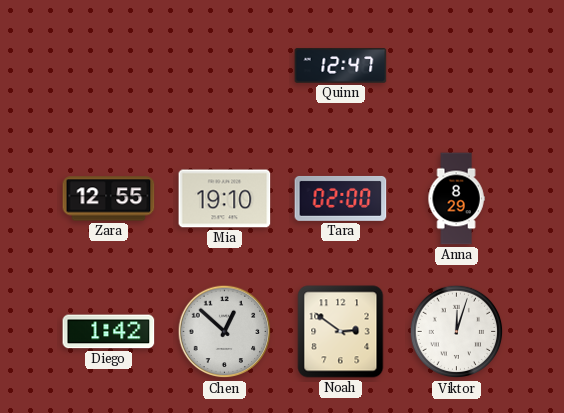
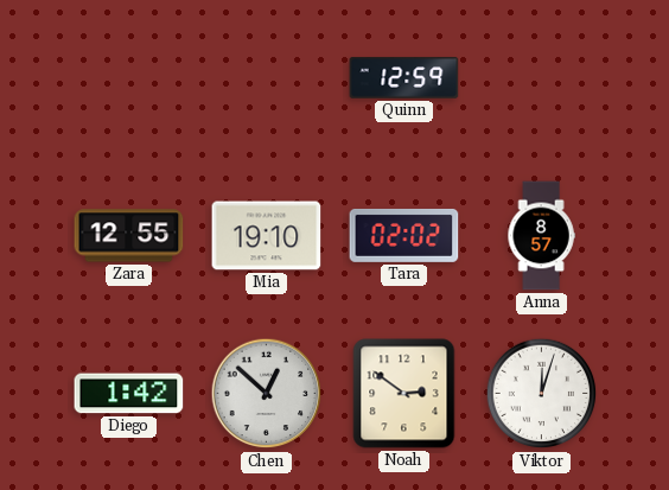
Quinn: 12:47 -> 12:59 (404, 78)
Tara: 02:00 -> 02:02 (404, 235)
Anna: 8:29 -> 8:57 (541, 236)
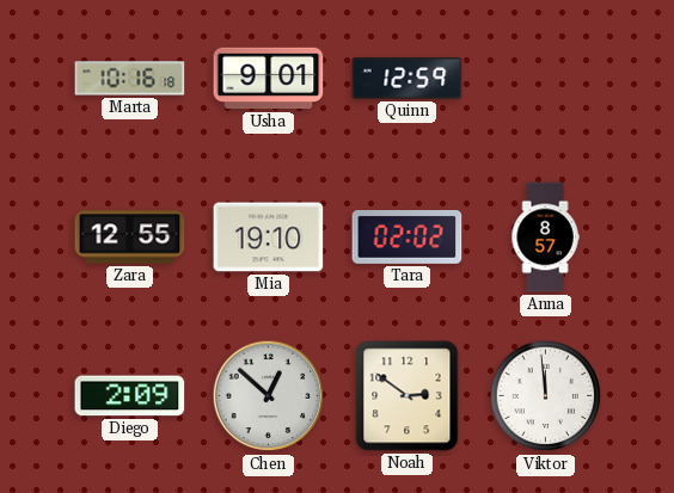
Marta: none -> 10:16 (130, 79)
Usha: none -> 9:01 (269, 79)
Diego: 1:42 -> 2:09 (130, 396)
Viktor: 12:03 -> 11:59 (546, 396)
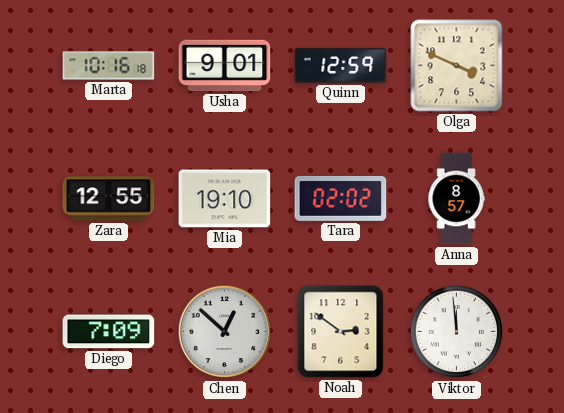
Olga: none -> 3:49 (457, 66)
Diego: 2:09 -> 7:09 (109, 332)
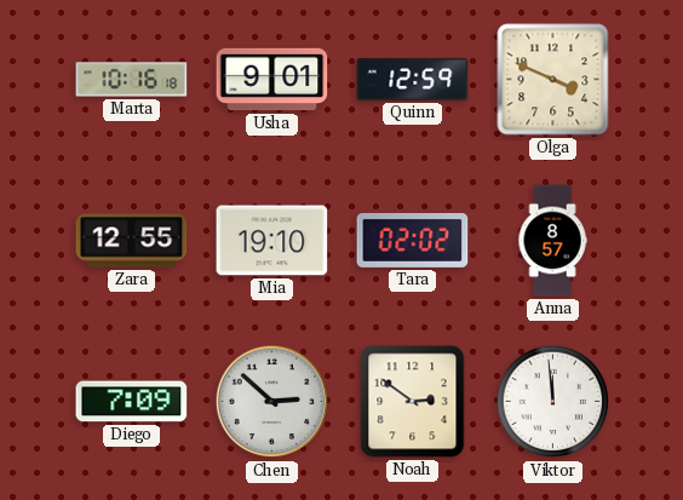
Chen: 12:52 -> 2:52 (272, 402)
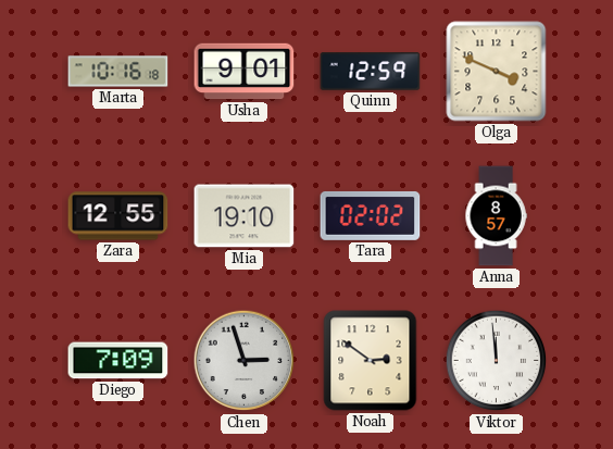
Chen: 2:52 -> 2:57 (245, 361)
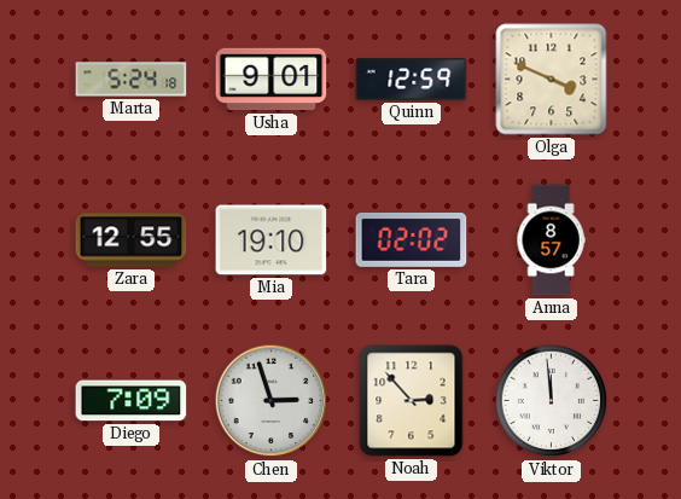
Marta: 10:16 -> 5:24 (132, 80)
Noah: 2:51 -> 2:53 (412, 401)
